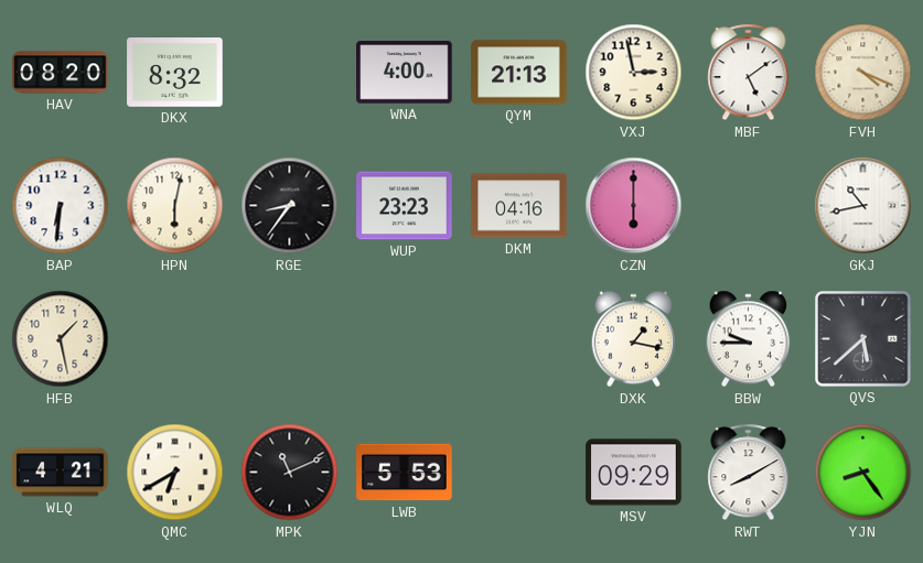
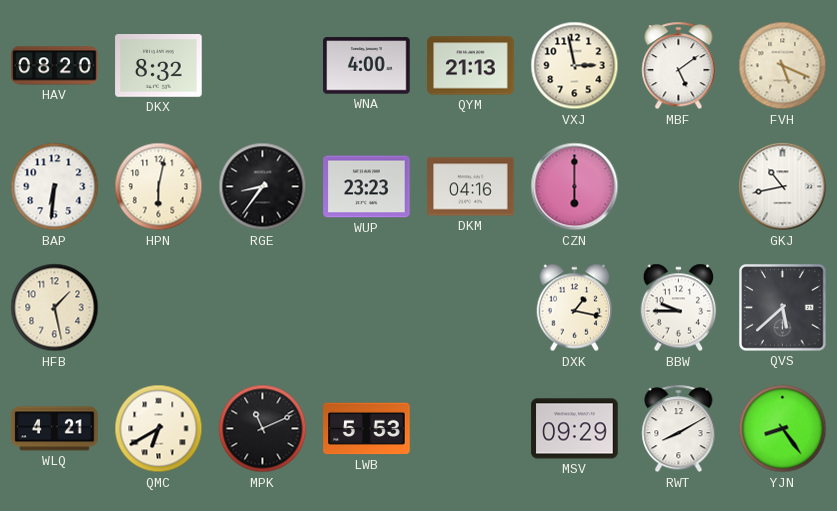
FVH: 4:19 -> 5:19 (783, 66)
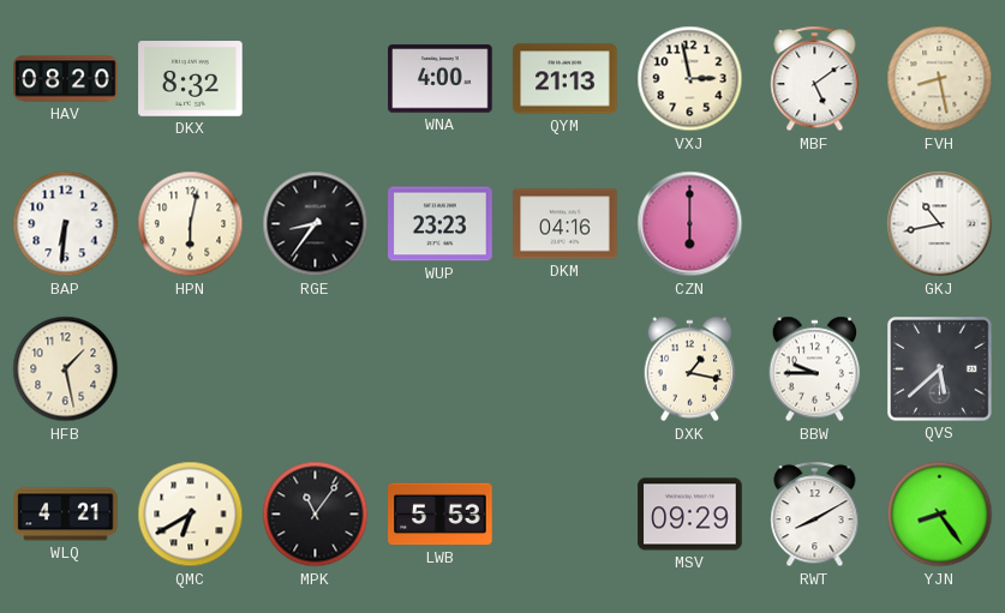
FVH: 5:19 -> 8:28 (940, 79)
MPK: 11:11 -> 11:06 (316, 515)
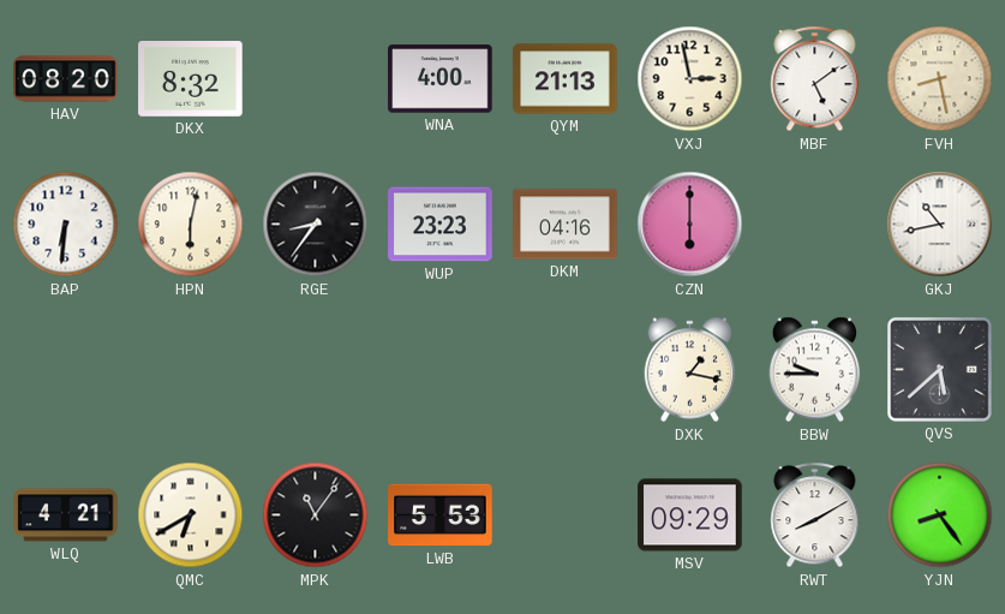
HFB: 1:28 -> none (66, 369)
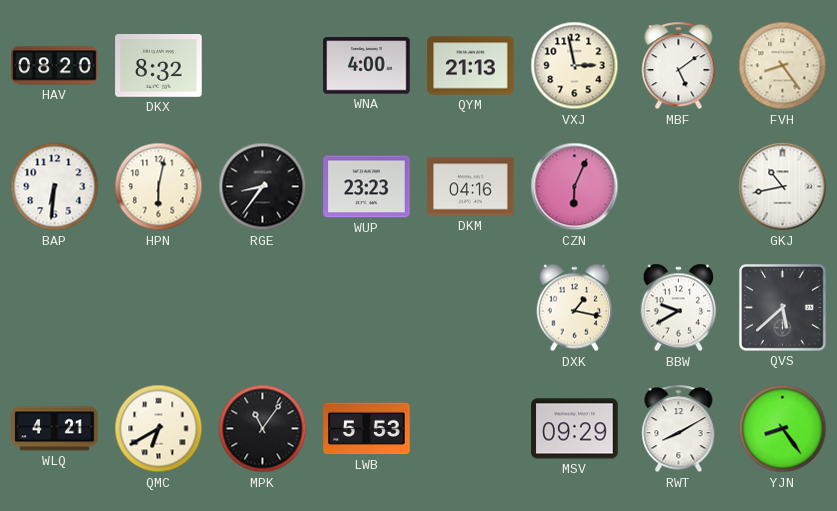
FVH: 8:28 -> 8:24 (783, 66)
CZN: 6:00 -> 6:04 (575, 187)
BBW: 9:45 -> 9:40 (679, 308)
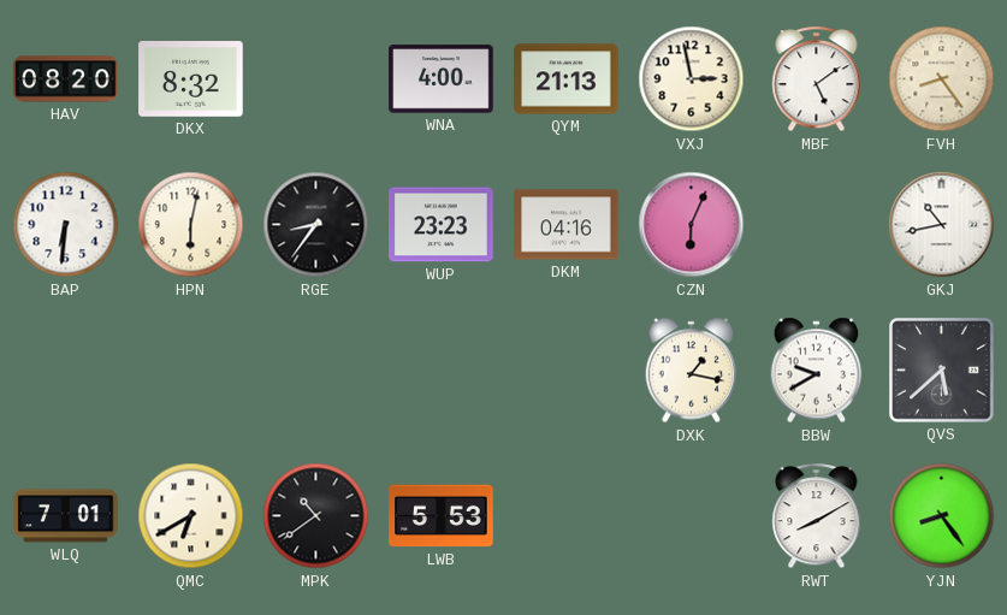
WLQ: 4:21 -> 7:01 (66, 516)
MPK: 11:06 -> 10:39 (316, 516)
MSV: 09:29 -> none (575, 429)
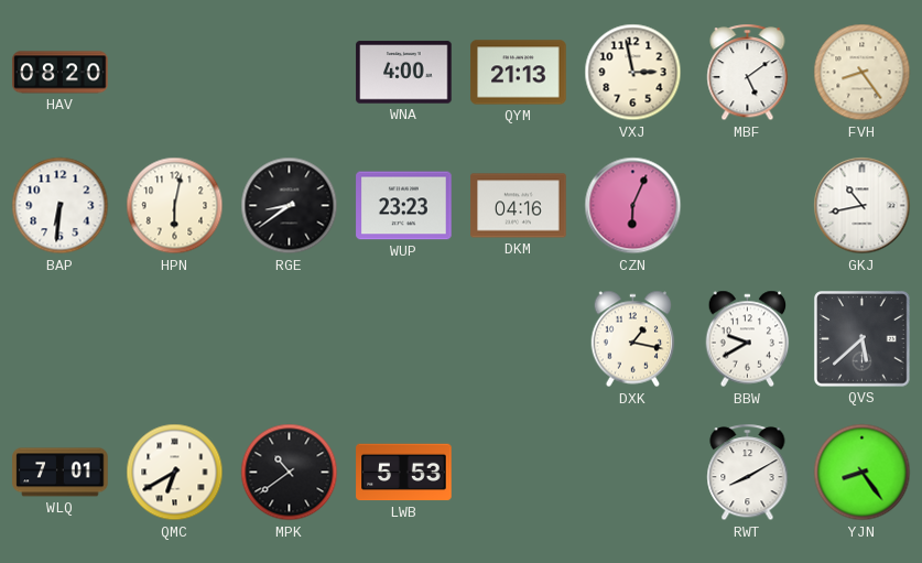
DKX: 8:32 -> none (191, 79)
RGE: 8:36 -> 8:39 (290, 206)
